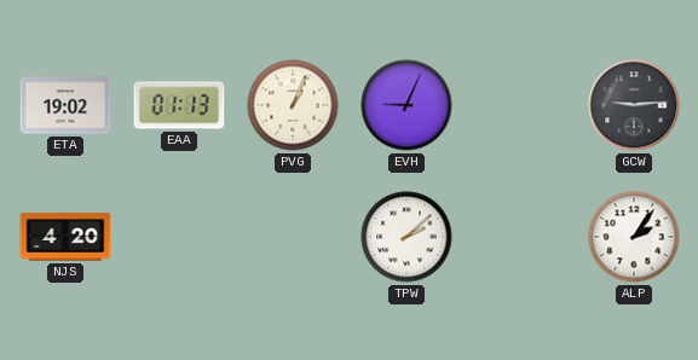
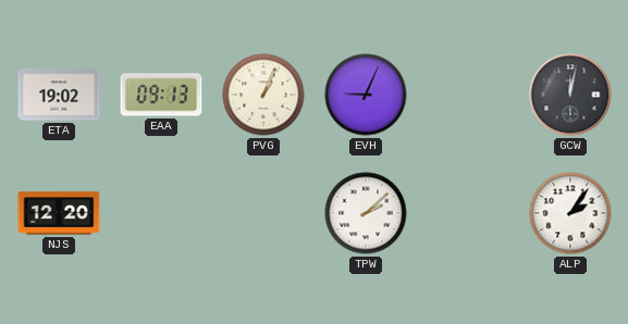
EAA: 01:13 -> 09:13 (161, 95)
GCW: 9:14 -> 12:02 (570, 95)
NJS: 4:20 -> 12:20 (59, 213)
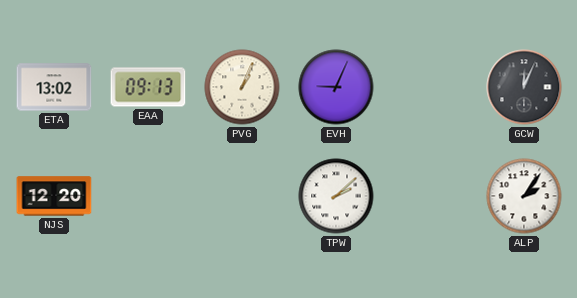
ETA: 19:02 -> 13:02 (54, 87)
GCW: 12:02 -> 12:04 (524, 87)
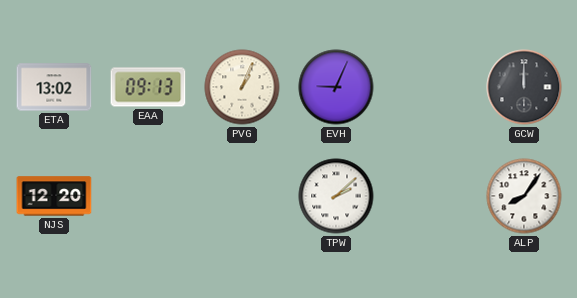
GCW: 12:04 -> 12:00 (524, 87)
ALP: 2:06 -> 8:06 (524, 196)
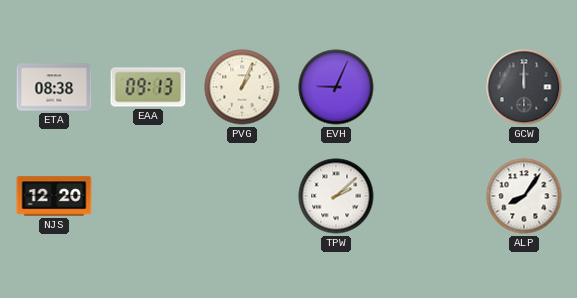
ETA: 13:02 -> 08:38 (54, 87)
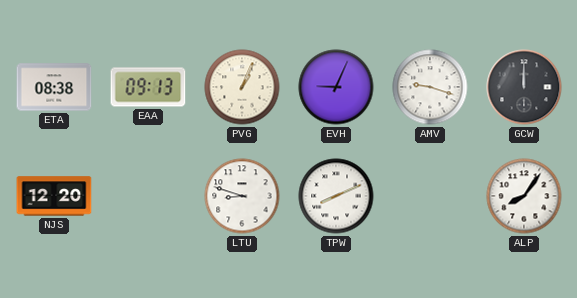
AMV: none -> 9:18 (430, 87)
LTU: none -> 8:48 (242, 196)
TPW: 2:08 -> 8:11 (336, 196)
